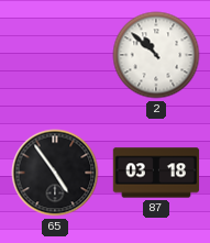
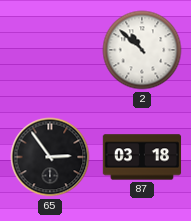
65: 4:54 -> 2:54 (50, 157)
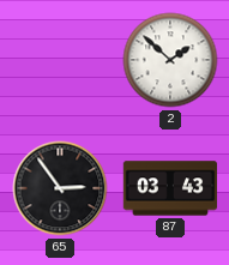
2: 10:52 -> 1:52 (170, 60)
87: 03:18 -> 03:43 (170, 188)
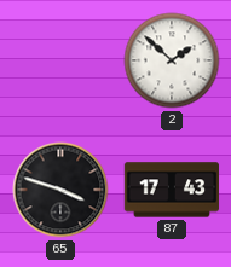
65: 2:54 -> 3:48 (60, 190)
87: 03:43 -> 17:43 (172, 190)
